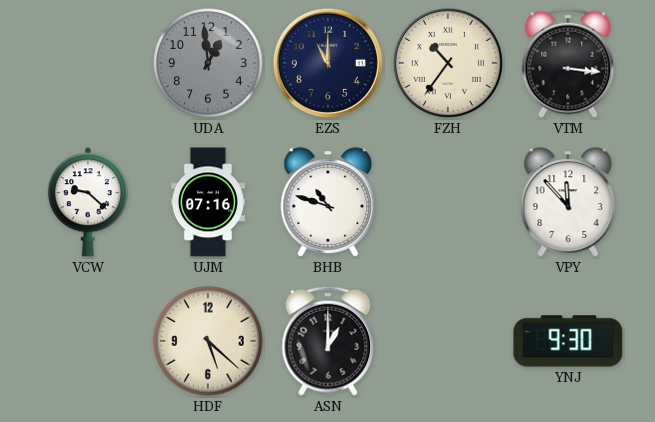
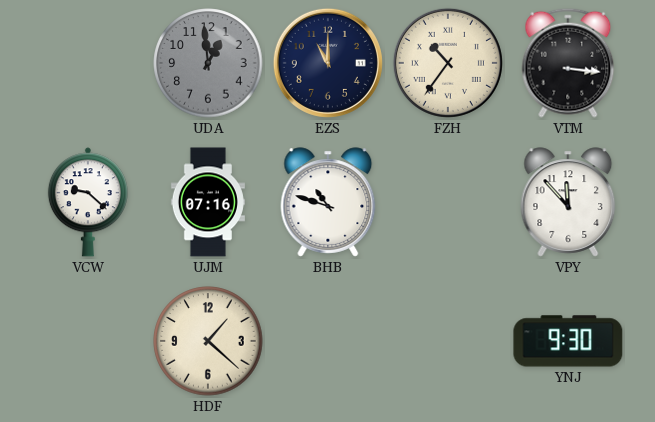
HDF: 5:22 -> 1:22 (208, 341)
ASN: 1:00 -> none (328, 341)
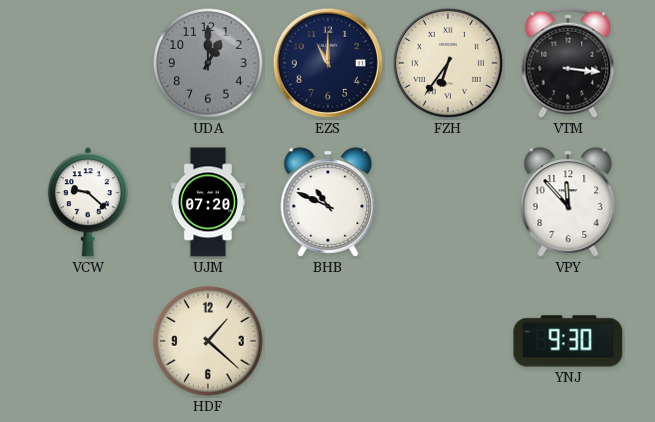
UDA: 12:59 -> 1:00 (208, 63)
FZH: 10:36 -> 6:36 (448, 63)
UJM: 07:16 -> 07:20 (208, 202)
BHB: 10:48 -> 10:49 (328, 202)
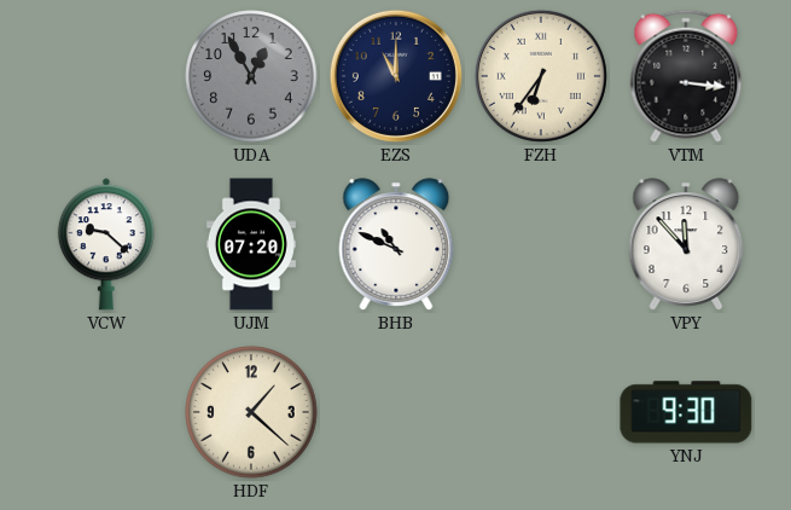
UDA: 1:00 -> 12:55 (251, 76)
